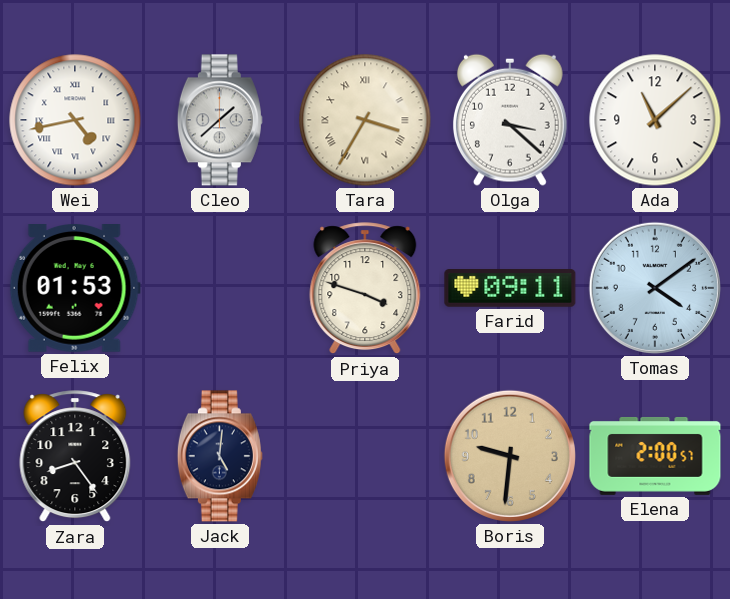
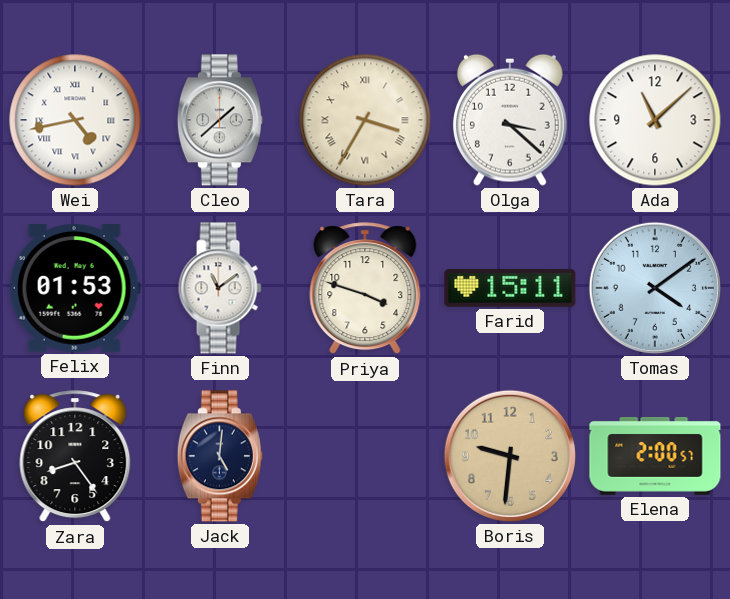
Finn: none -> 11:09 (220, 288)
Farid: 09:11 -> 15:11 (510, 288)
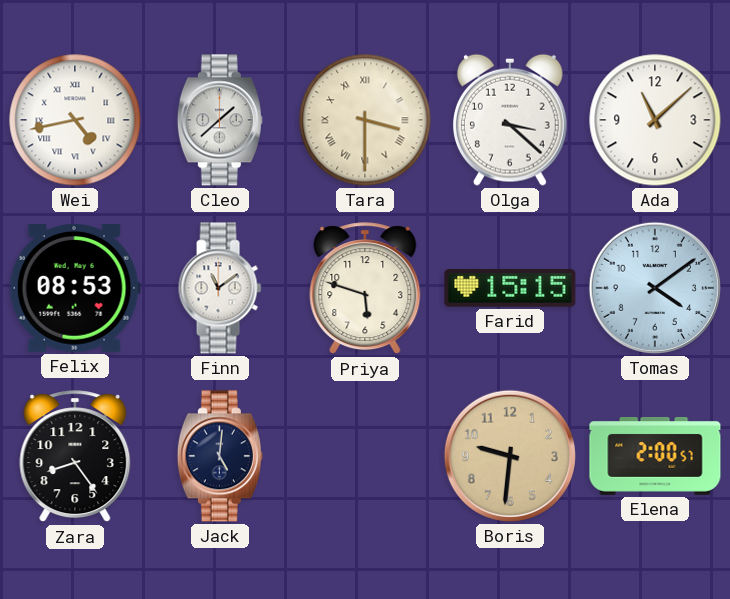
Tara: 3:35 -> 3:30 (365, 120)
Felix: 01:53 -> 08:53 (75, 289)
Priya: 3:48 -> 5:48 (365, 289)
Farid: 15:11 -> 15:15 (510, 288)
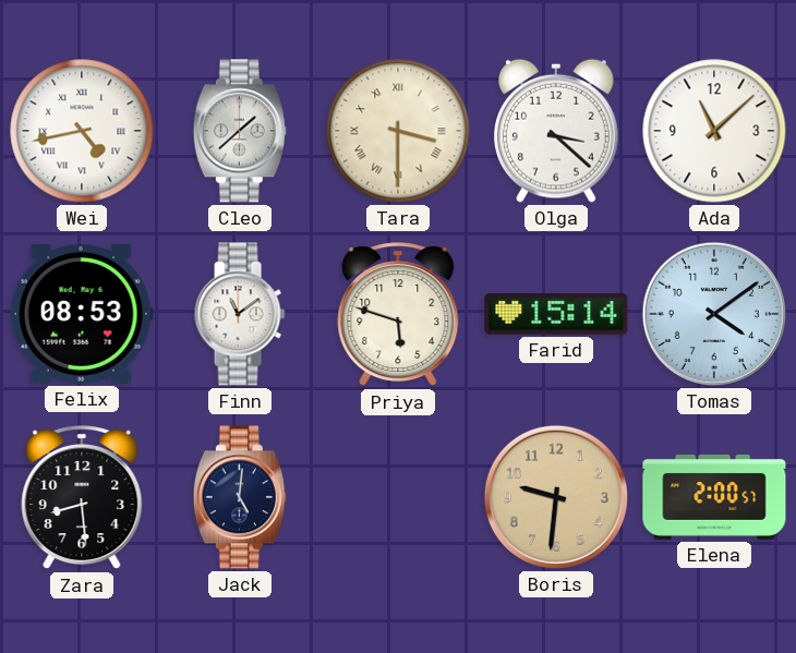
Farid: 15:15 -> 15:14 (556, 314)
Zara: 8:24 -> 8:29 (82, 498)
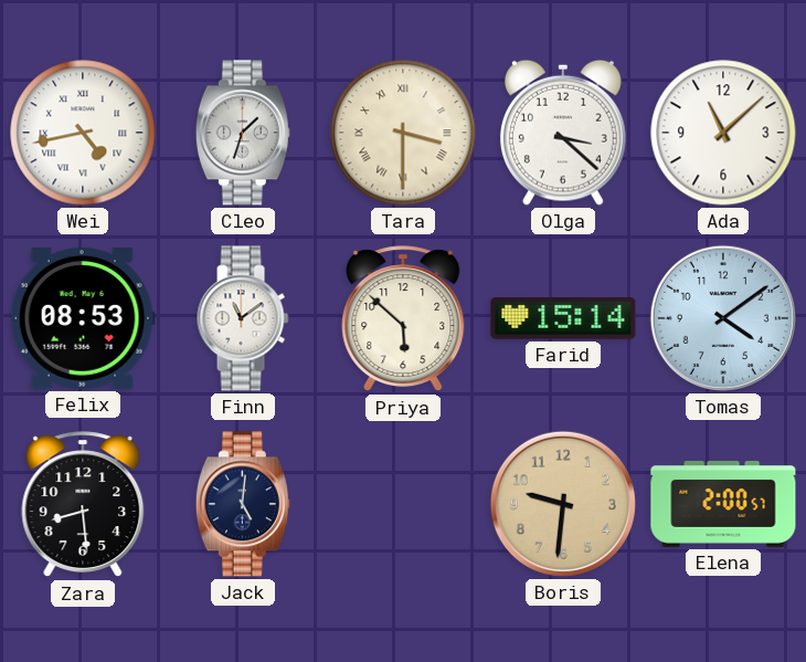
Cleo: 1:38 -> 1:33 (243, 133)
Priya: 5:48 -> 5:52 (403, 319)
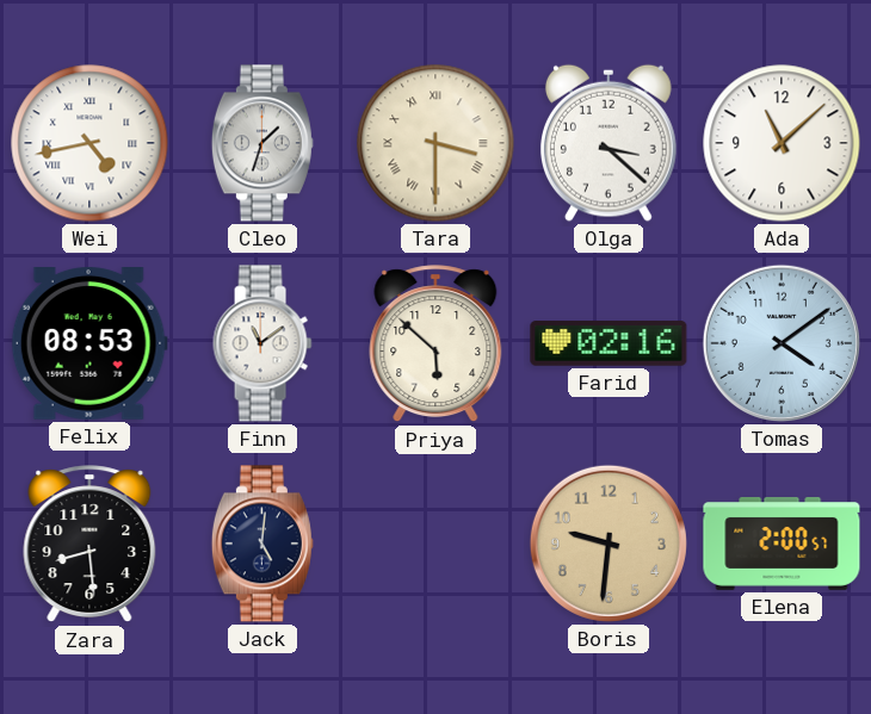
Farid: 15:14 -> 02:16 (609, 343)
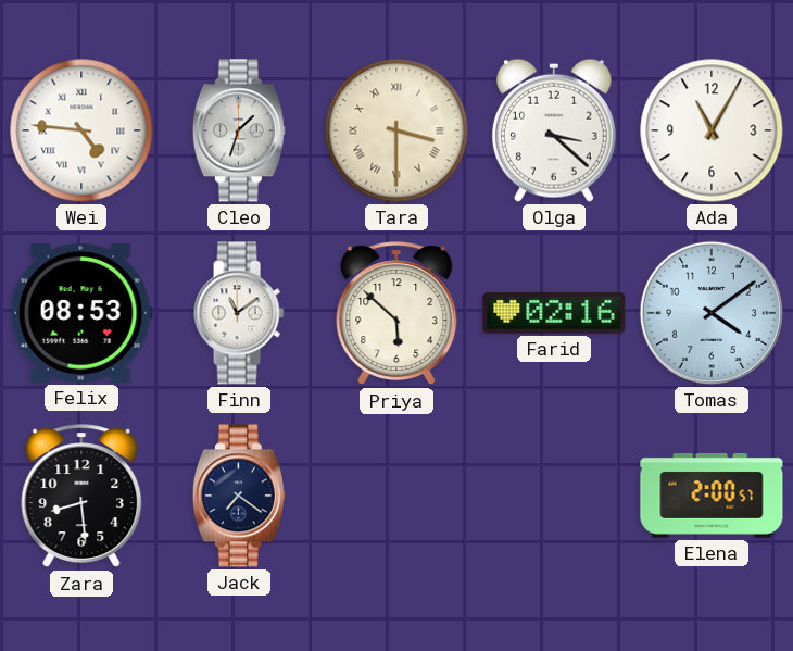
Wei: 4:43 -> 4:46 (81, 130)
Ada: 11:08 -> 11:05 (712, 130)
Jack: 5:01 -> 7:21 (239, 496)
Boris: 9:31 -> none (609, 544)
